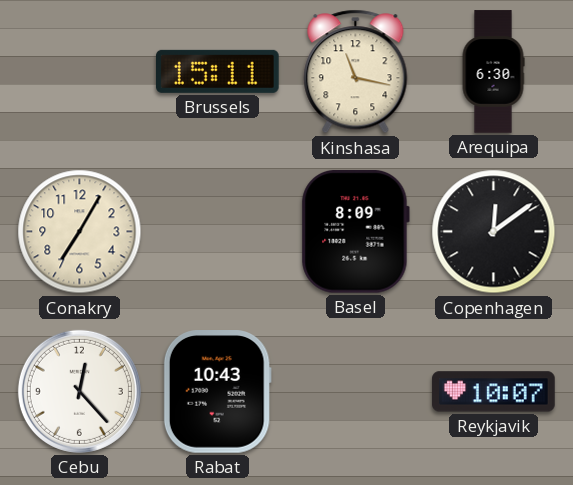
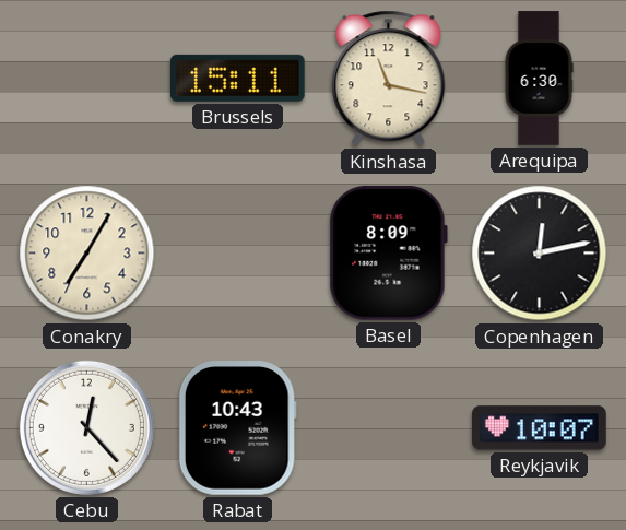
Copenhagen: 12:09 -> 12:13 (540, 254)
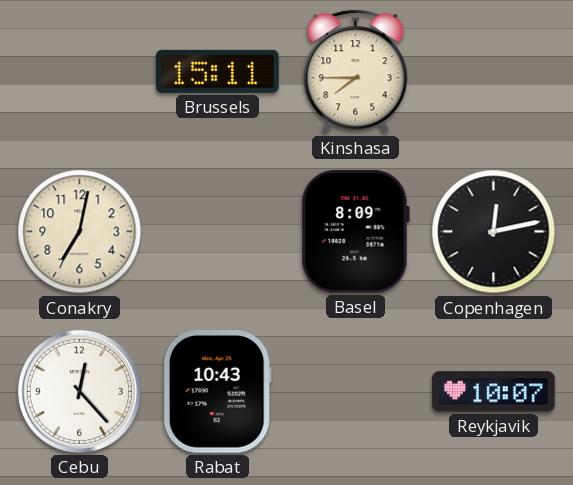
Kinshasa: 11:17 -> 7:45 (356, 72)
Arequipa: 6:30 -> none (539, 79)
Conakry: 7:05 -> 7:02 (80, 232)
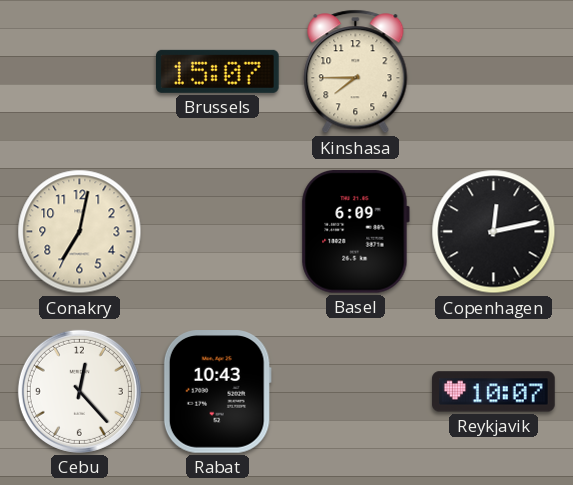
Brussels: 15:11 -> 15:07 (218, 71)
Basel: 8:09 -> 6:09 (355, 231)
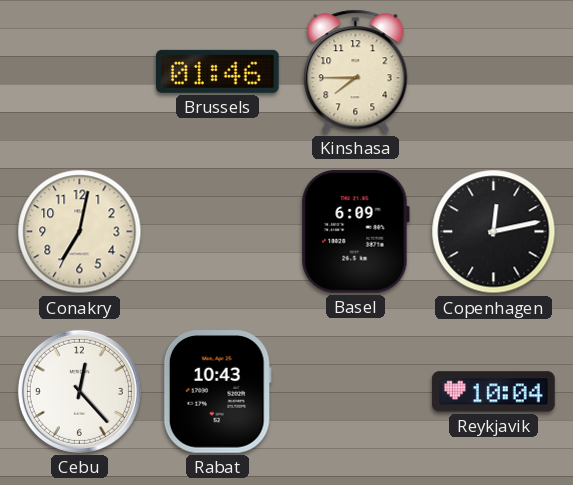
Brussels: 15:07 -> 01:46 (218, 71)
Reykjavik: 10:07 -> 10:04 (494, 392)
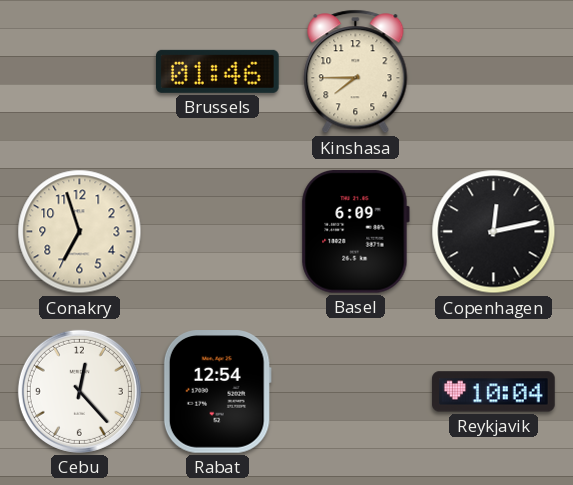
Conakry: 7:02 -> 6:57 (80, 232)
Rabat: 10:43 -> 12:54 (217, 392)
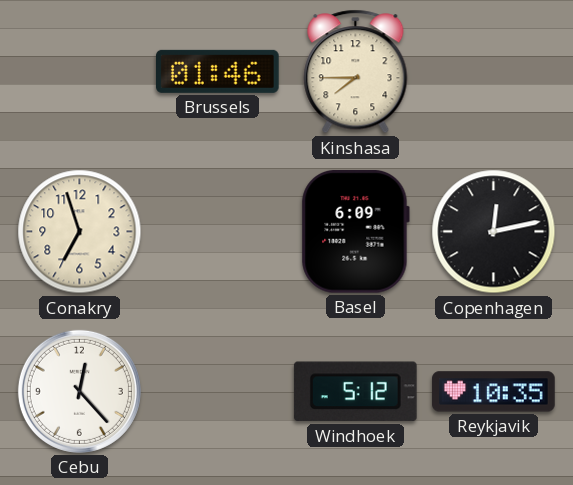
Rabat: 12:54 -> none (217, 392)
Windhoek: none -> 5:12 (355, 392)
Reykjavik: 10:04 -> 10:35 (494, 392)
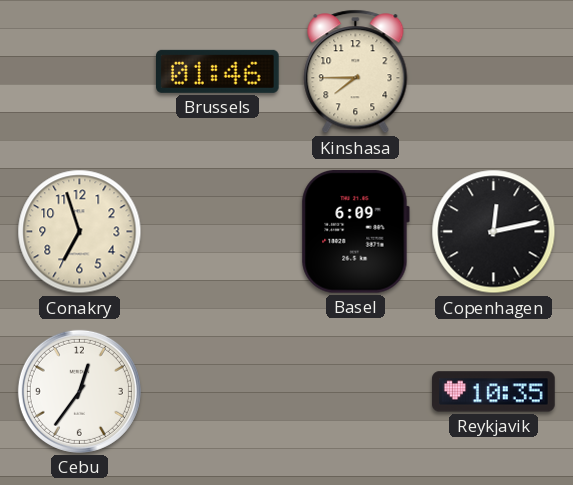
Cebu: 12:23 -> 12:36 (79, 391)
Windhoek: 5:12 -> none (355, 392)
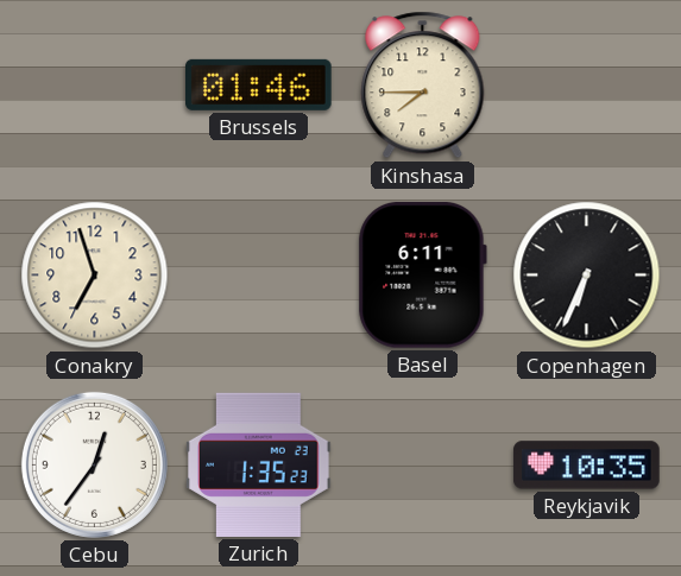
Basel: 6:09 -> 6:11 (422, 274)
Copenhagen: 12:13 -> 6:34 (587, 276)
Zurich: none -> 1:35 (259, 464)
